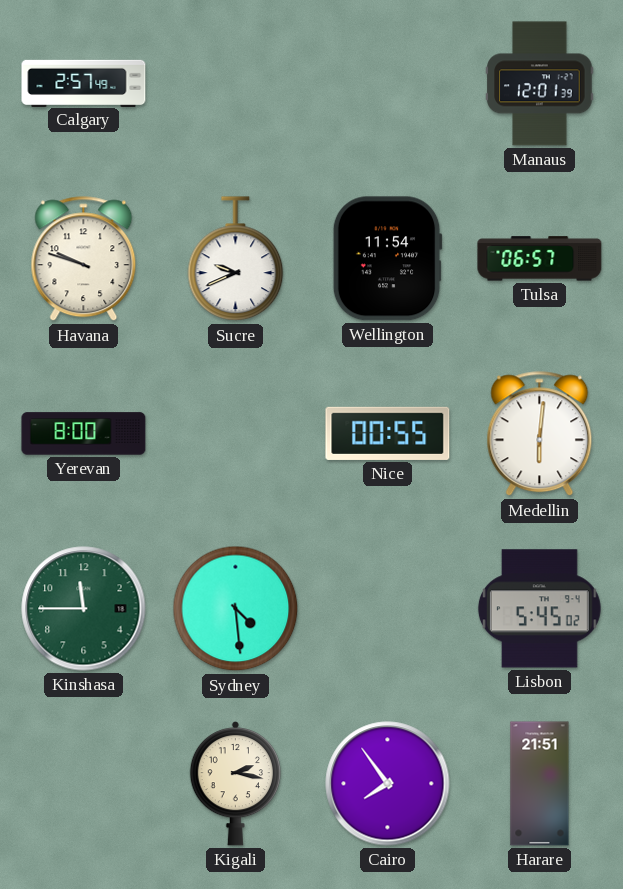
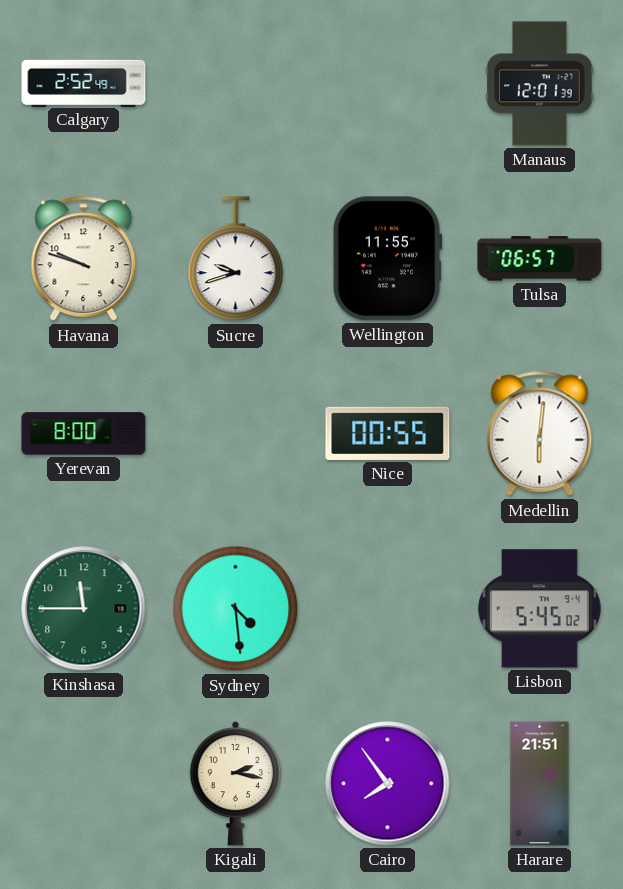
Calgary: 2:57 -> 2:52 (84, 83)
Sucre: 9:41 -> 9:42 (236, 259)
Wellington: 11:54 -> 11:55 (387, 259)
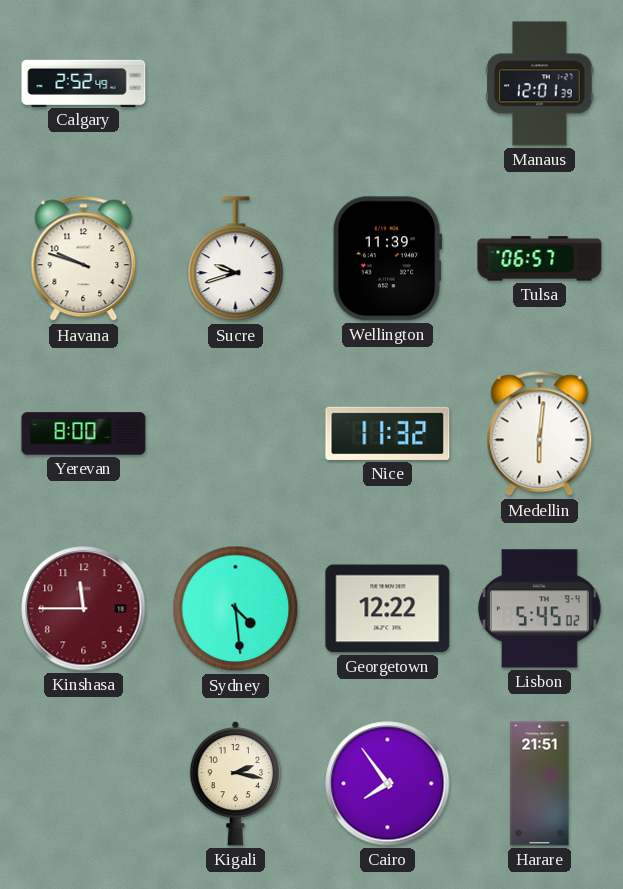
Wellington: 11:55 -> 11:39 (387, 259)
Nice: 00:55 -> 11:32 (388, 433)
Kinshasa dial: green -> burgundy (84, 609)
Georgetown: none -> 12:22 (388, 609)
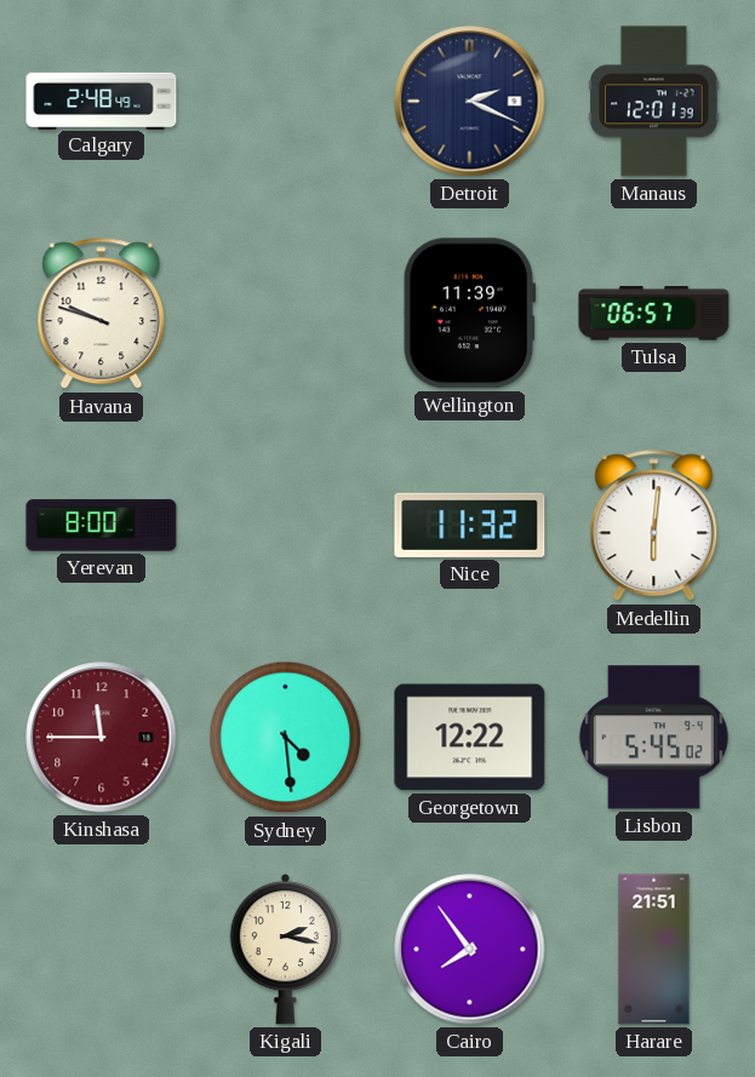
Calgary: 2:52 -> 2:48 (102, 101)
Detroit: none -> 2:19 (470, 102)
Sucre: 9:42 -> none (236, 259)
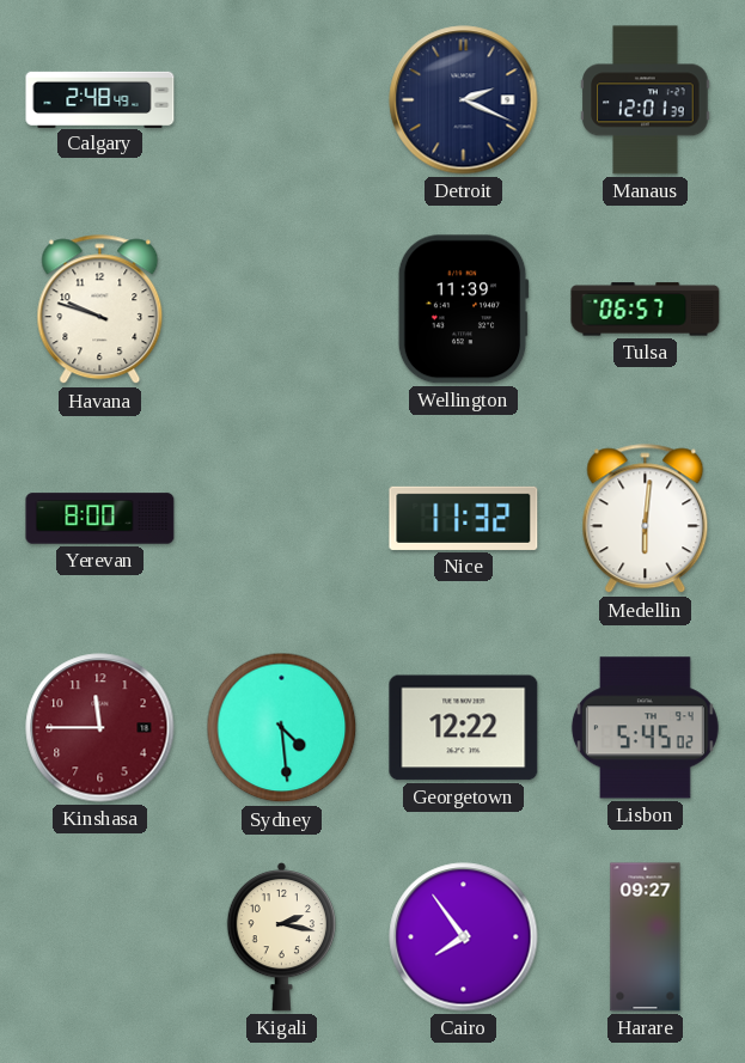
Harare: 21:51 -> 09:27 (646, 937)
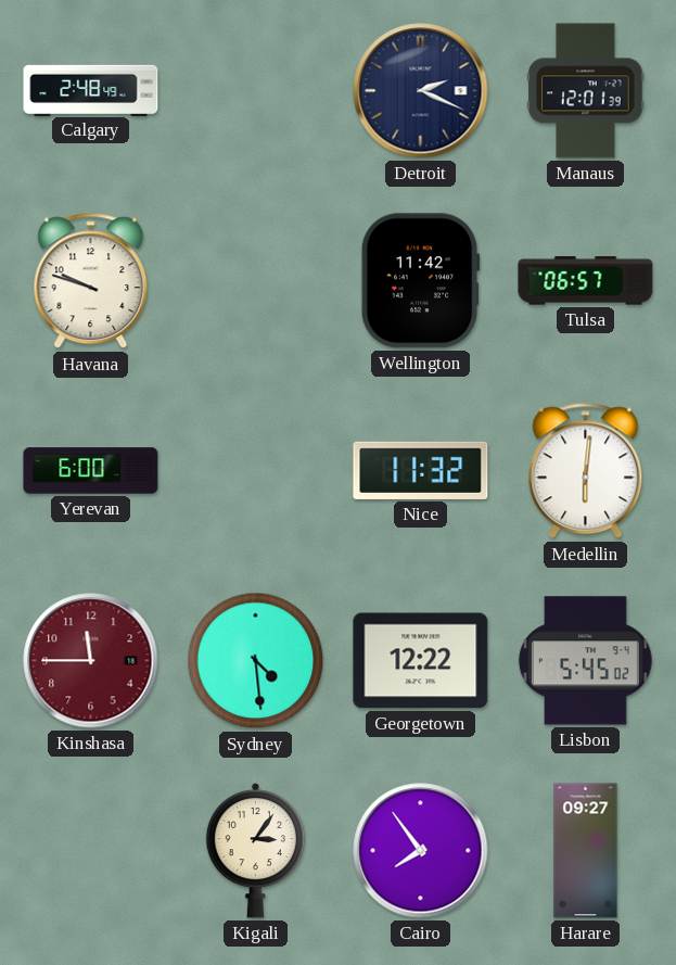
Wellington: 11:39 -> 11:42 (420, 281)
Yerevan: 8:00 -> 6:00 (91, 471)
Kigali: 2:17 -> 3:06 (255, 850)
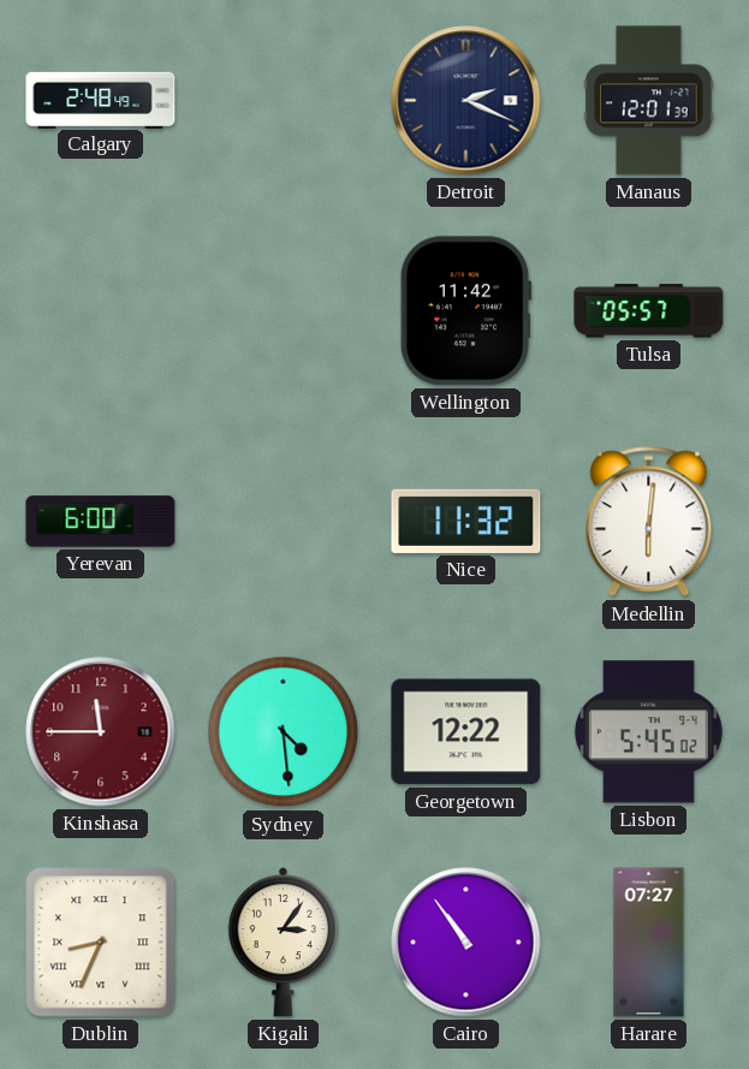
Havana: 9:48 -> none (91, 281)
Tulsa: 06:57 -> 05:57 (649, 311)
Dublin: none -> 8:34 (101, 943)
Cairo: 7:54 -> 10:54 (466, 943)
Harare: 09:27 -> 07:27 (649, 943)
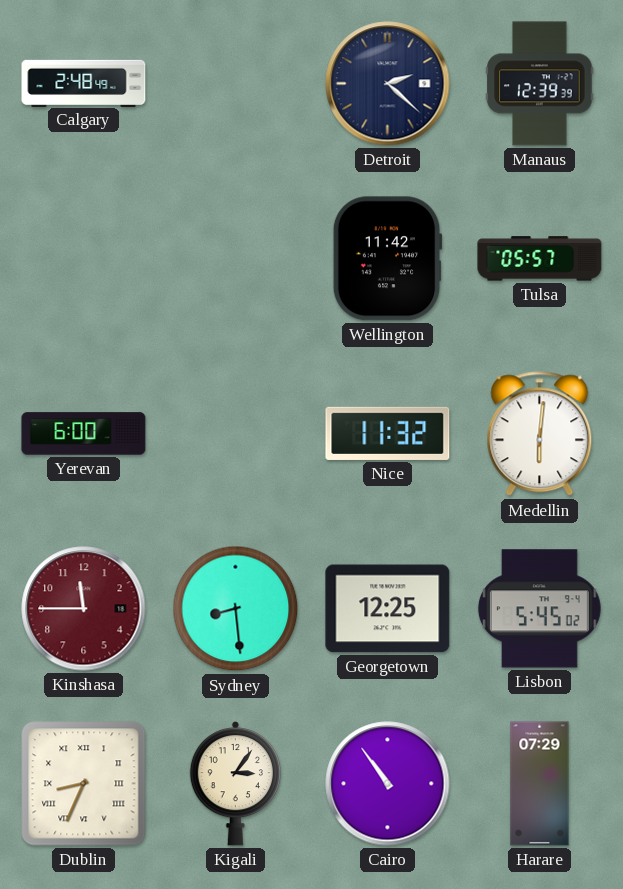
Detroit: 2:19 -> 2:22 (388, 84)
Manaus: 12:01 -> 12:39 (540, 84)
Sydney: 4:29 -> 8:29 (236, 609)
Georgetown: 12:22 -> 12:25 (388, 609)
Harare: 07:27 -> 07:29 (540, 784)
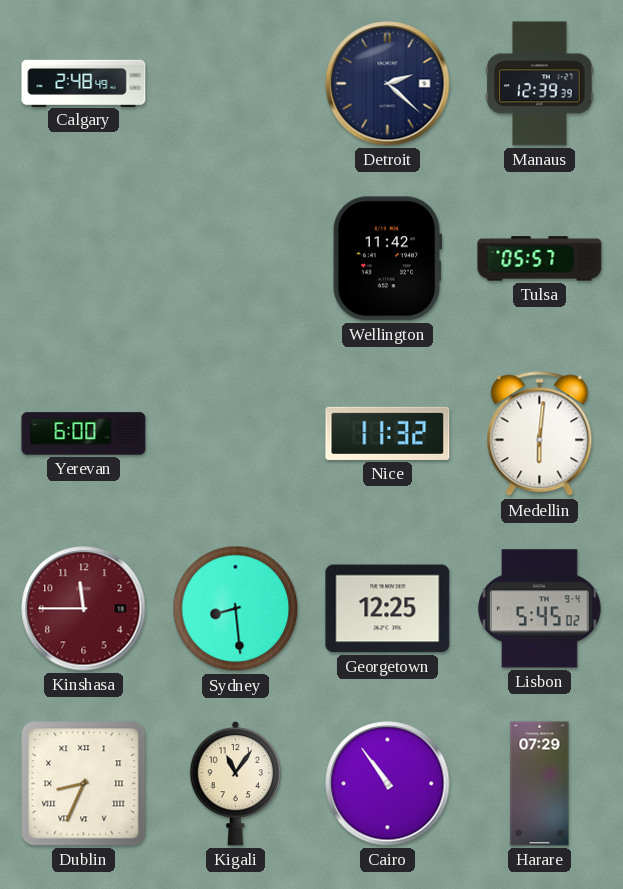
Kigali: 3:06 -> 11:06 (235, 783)
